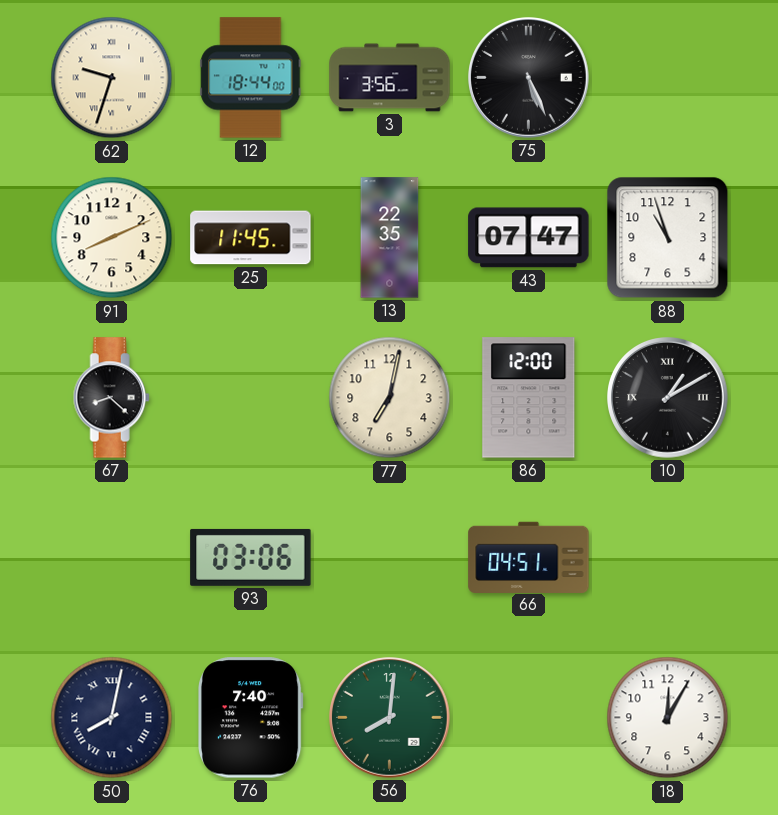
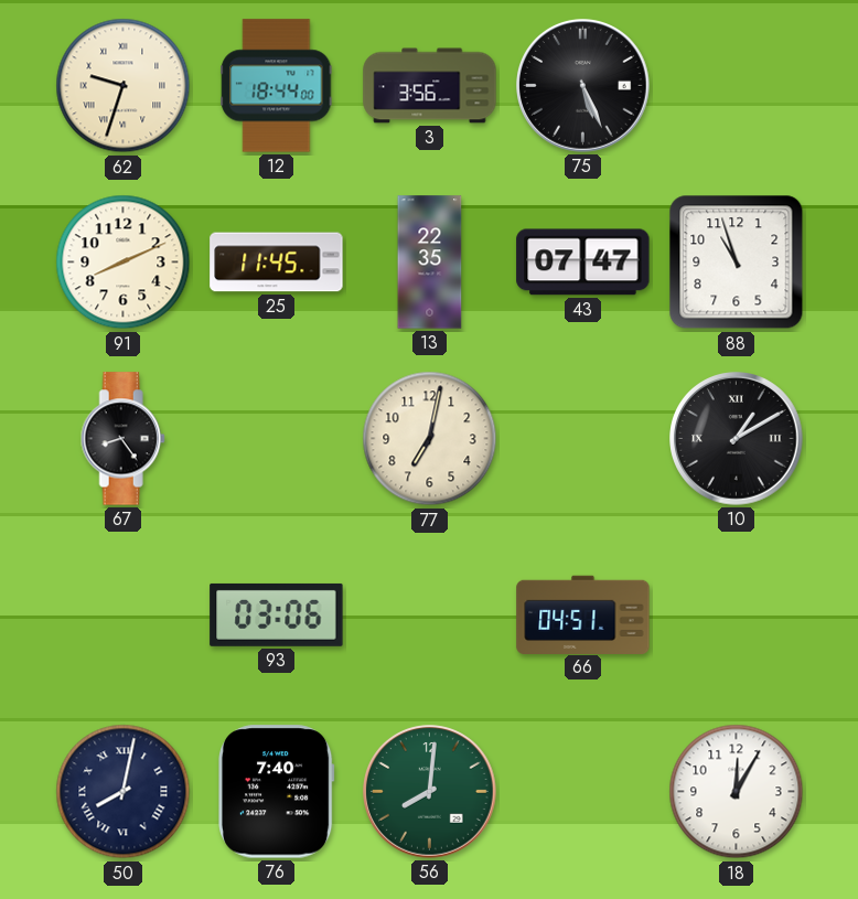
67: 8:22 -> 8:24 (122, 439)
86: 12:00 -> none (529, 398)
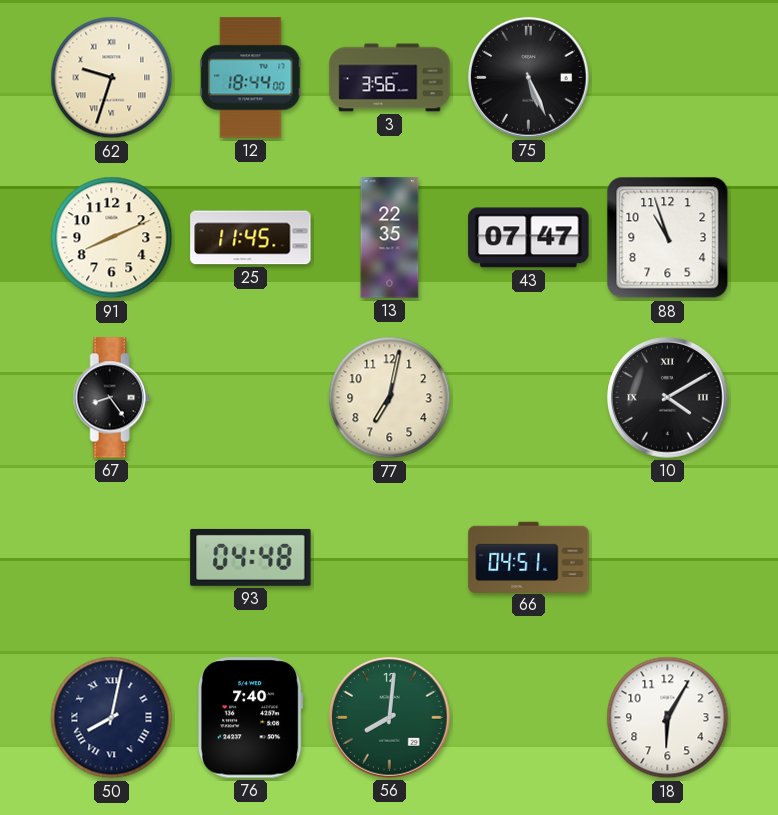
10: 1:10 -> 4:10 (668, 398)
93: 03:06 -> 04:48 (251, 557)
18: 12:05 -> 6:05 (668, 718)
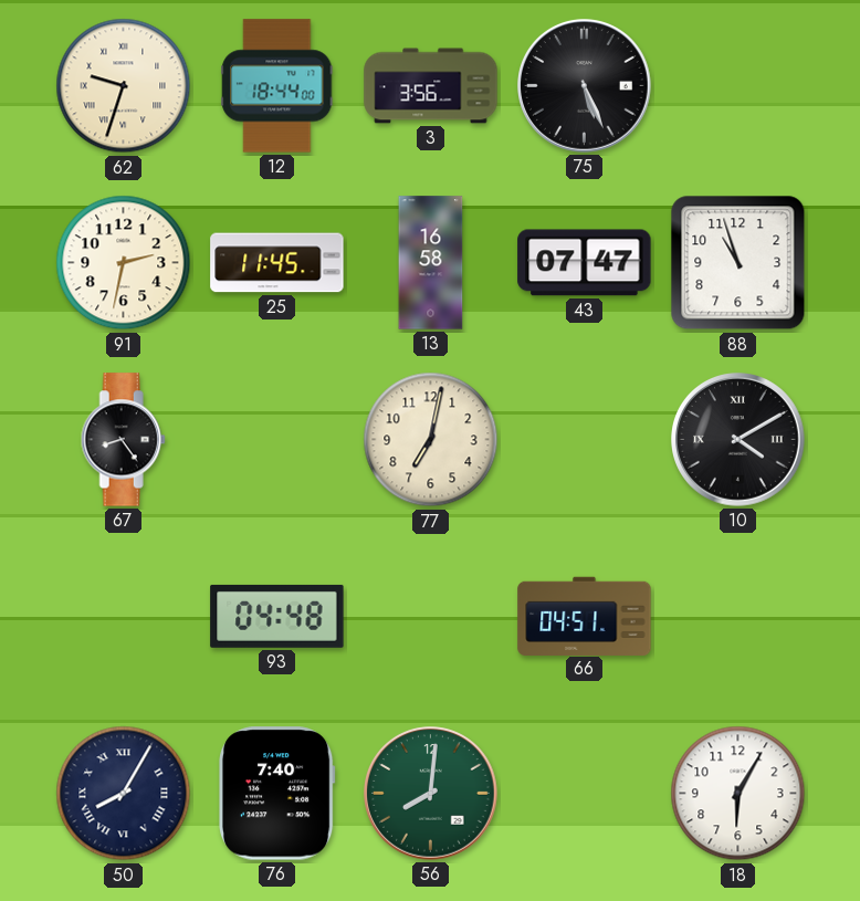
91: 8:11 -> 2:32 (124, 263)
13: 22:35 -> 16:58 (431, 263)
50: 8:02 -> 8:05 (124, 794)
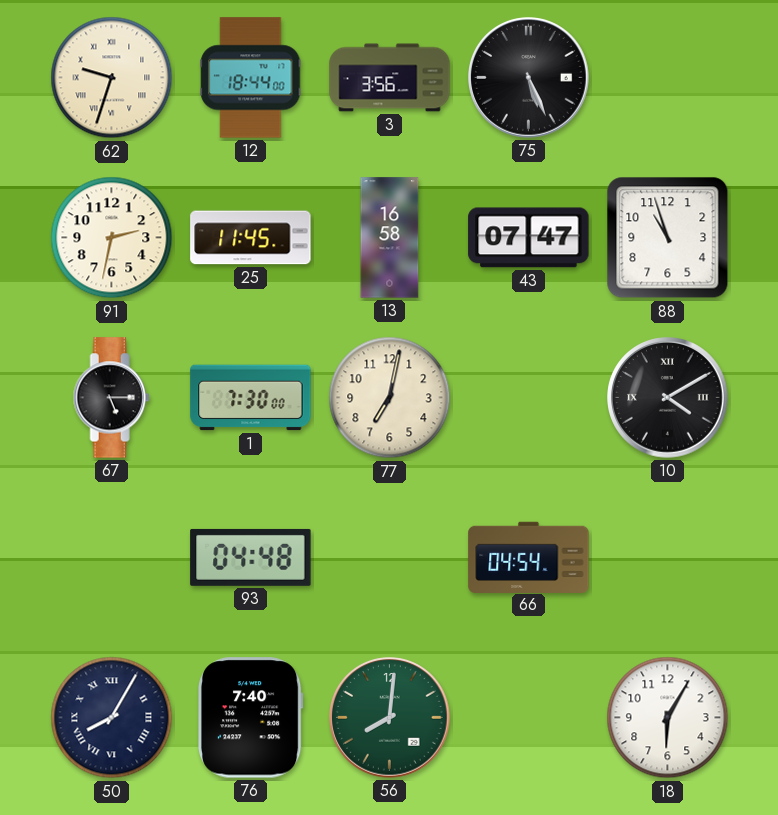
67: 8:24 -> 5:15 (111, 398)
1: none -> 7:30 (251, 398)
66: 04:51 -> 04:54 (529, 557)
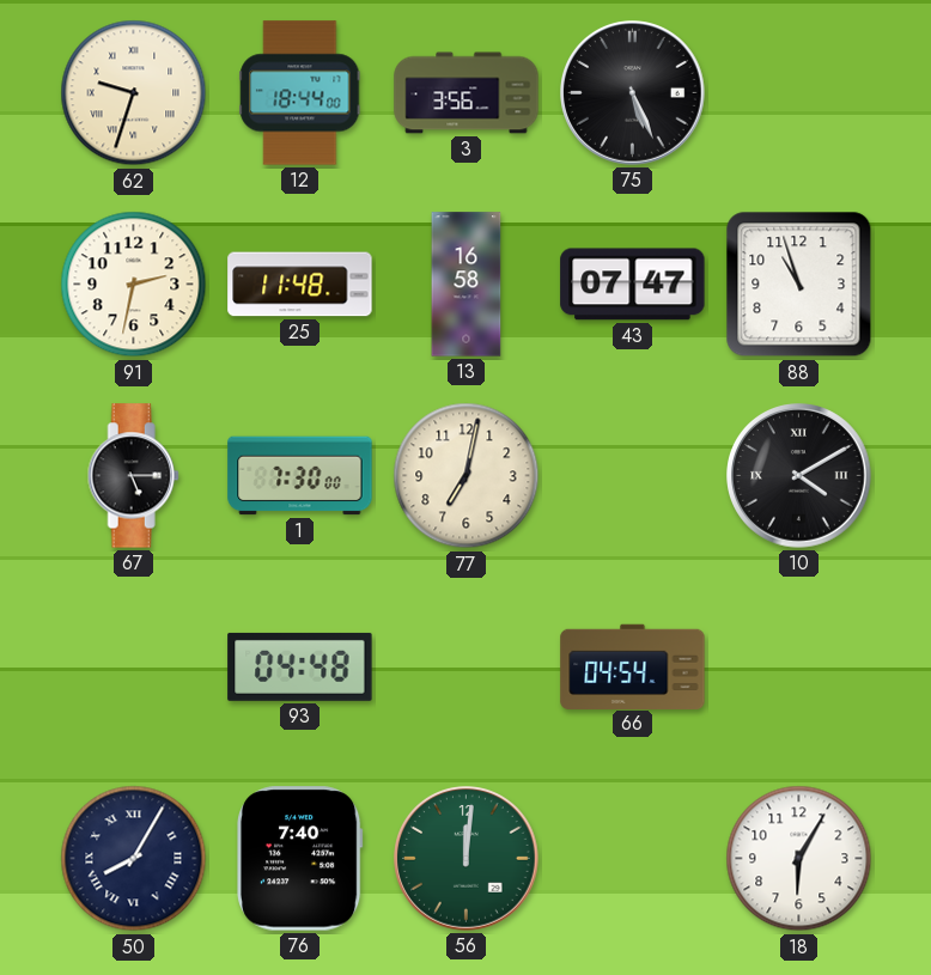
25: 11:45 -> 11:48 (300, 285)
56: 8:01 -> 12:01 (467, 859)
